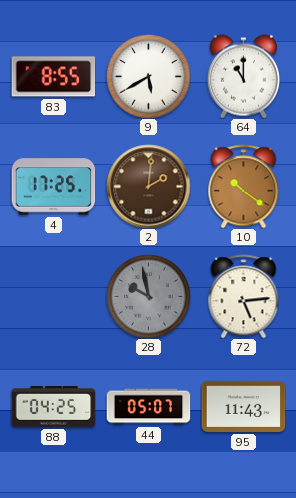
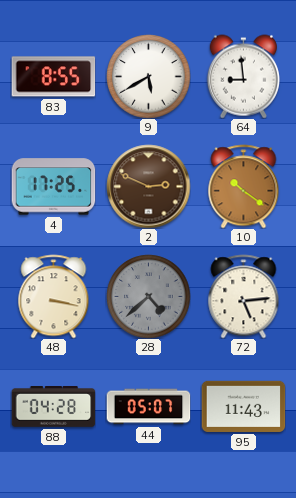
64: 11:00 -> 8:59 (243, 76)
2: 2:01 -> 2:49 (148, 186)
48: none -> 3:17 (54, 296)
28: 9:58 -> 4:38 (148, 296)
88: 04:25 -> 04:28 (53, 407)
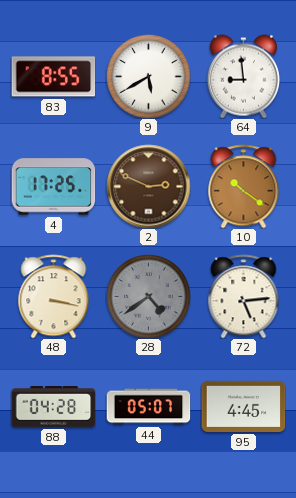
28: 4:38 -> 4:39 (148, 296)
95: 11:43 -> 4:45 (243, 406)
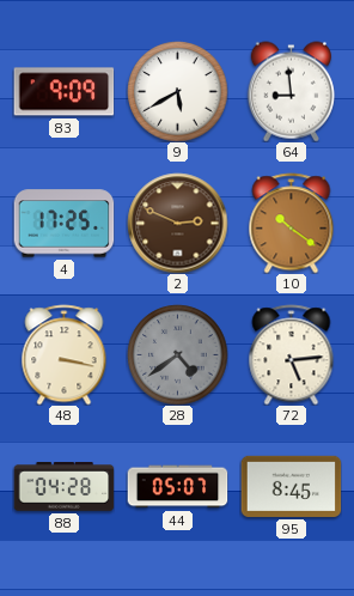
83: 8:55 -> 9:09 (63, 92)
95: 4:45 -> 8:45 (291, 486)
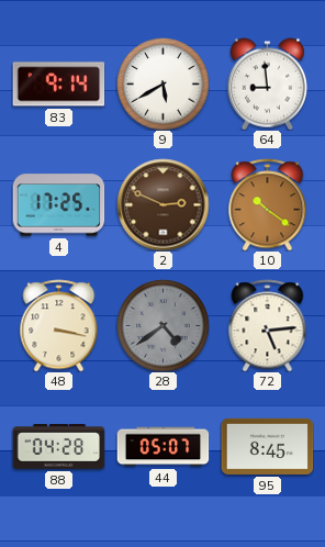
83: 9:09 -> 9:14 (58, 85)
